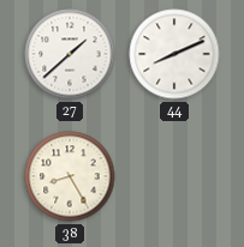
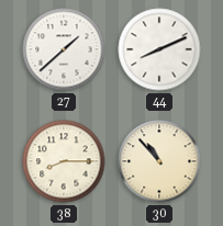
38: 8:25 -> 8:15 (64, 161)
30: none -> 10:53 (159, 161)
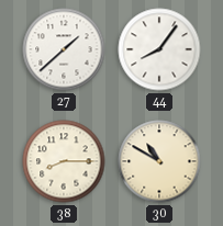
44: 8:11 -> 8:06 (159, 49)
30: 10:53 -> 10:50 (159, 161)
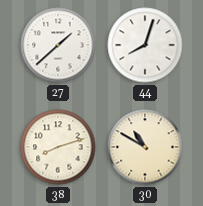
44: 8:06 -> 8:03 (145, 45)
38: 8:15 -> 8:12 (58, 147)
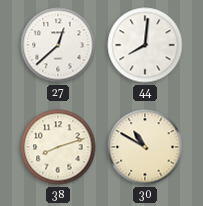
27: 1:38 -> 12:38 (58, 45)
44: 8:03 -> 8:01 (145, 45)
